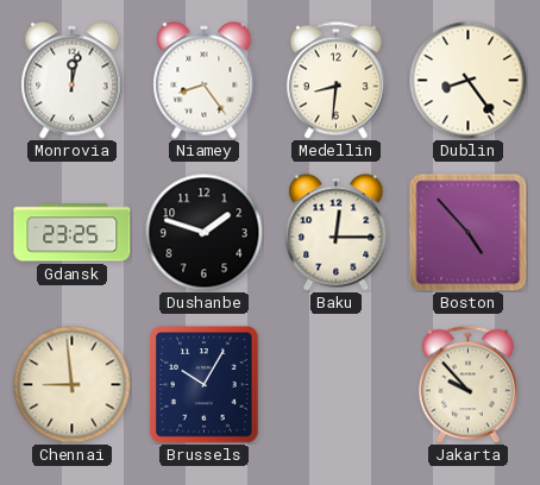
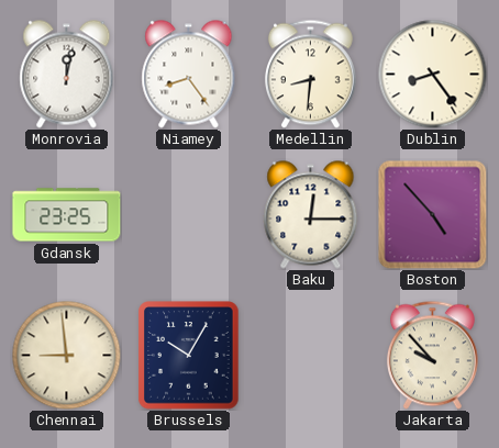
Dushanbe: 1:48 -> none (205, 233)
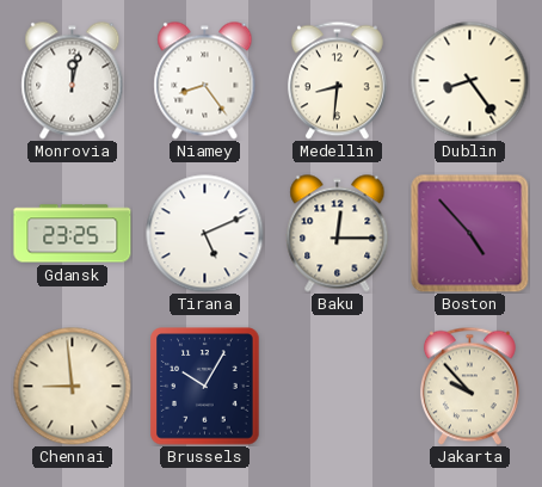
Tirana: none -> 5:11 (205, 234)
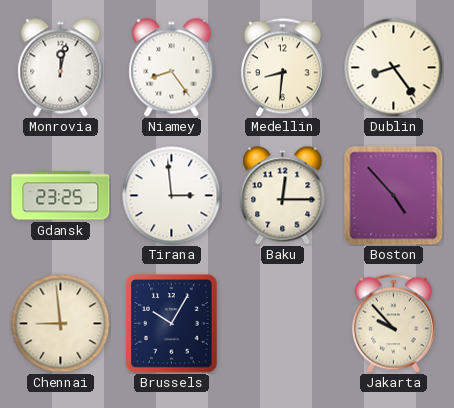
Tirana: 5:11 -> 2:59 (172, 196)
